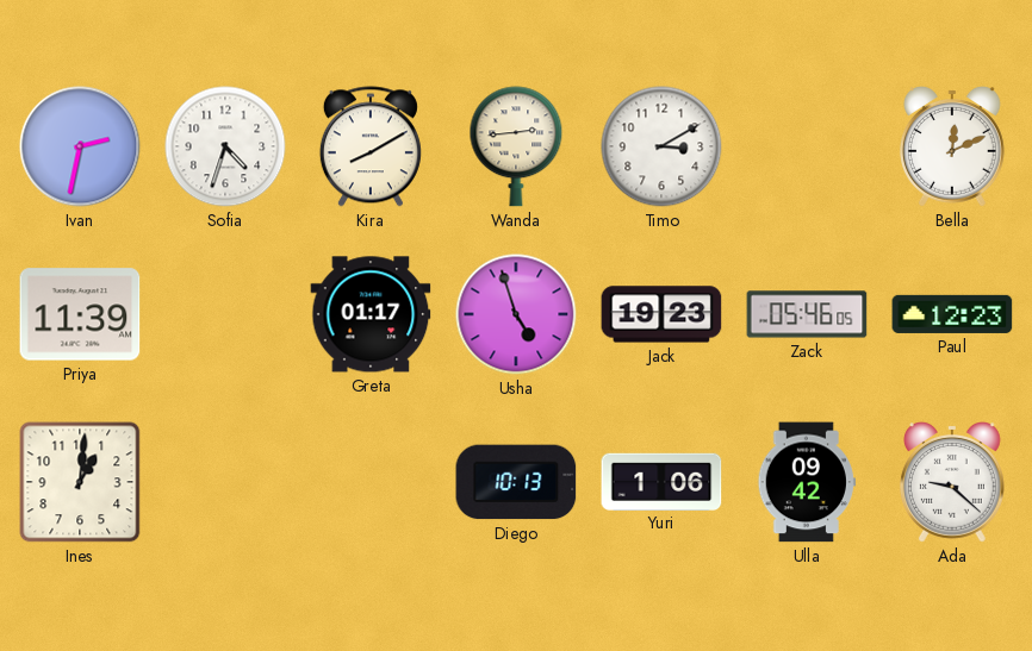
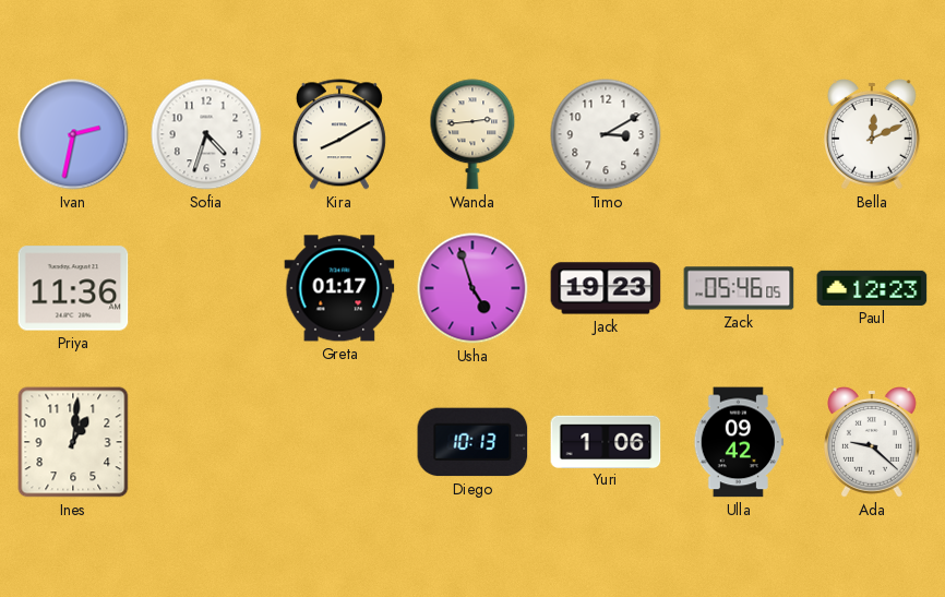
Priya: 11:39 -> 11:36 (73, 288)
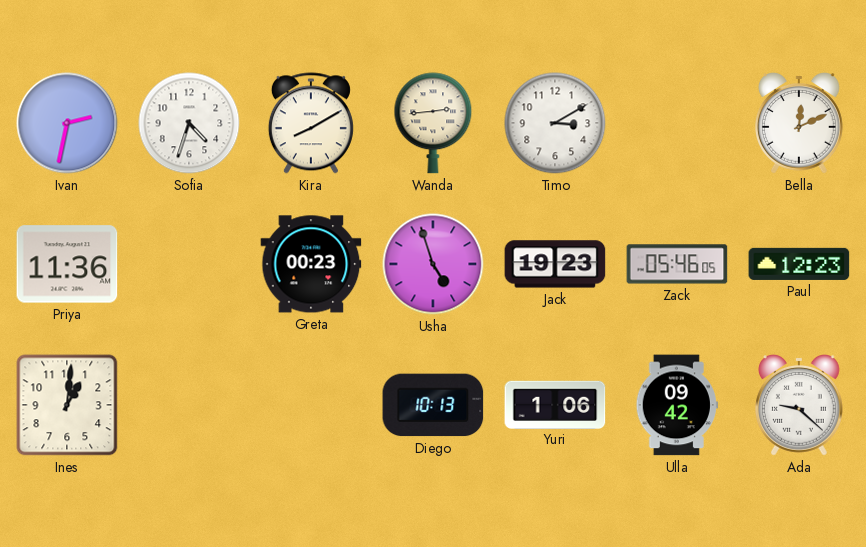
Greta: 01:17 -> 00:23 (311, 264)
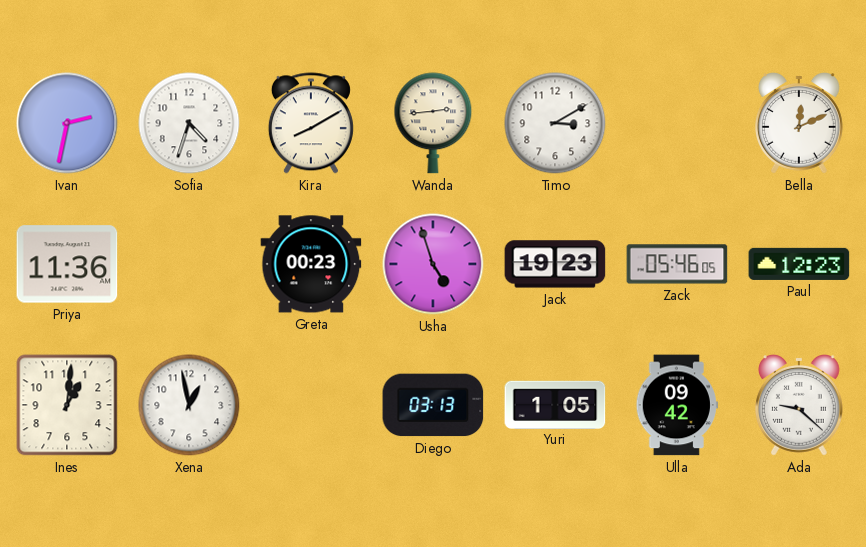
Xena: none -> 12:58 (189, 405)
Diego: 10:13 -> 03:13 (433, 405)
Yuri: 1:06 -> 1:05 (555, 404)
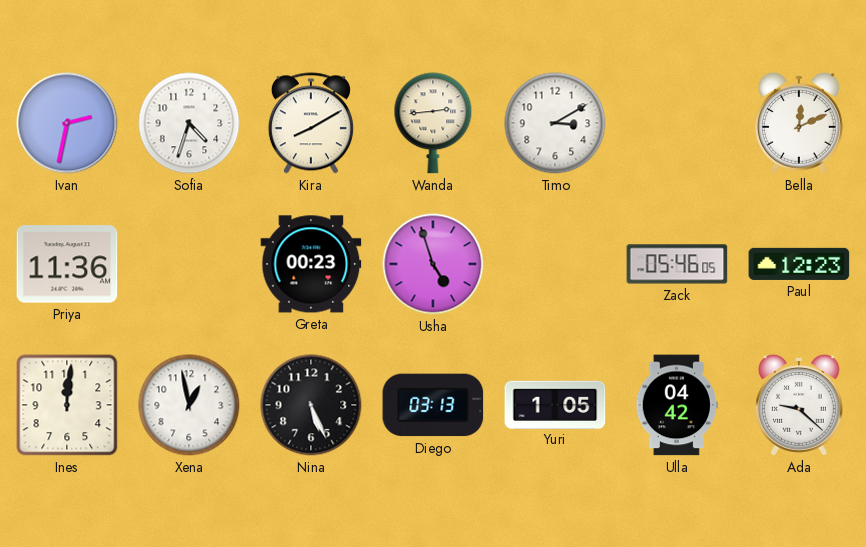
Jack: 19:23 -> none (555, 264)
Ines: 1:01 -> 12:01 (67, 405)
Nina: none -> 5:26 (311, 405)
Ulla: 09:42 -> 04:42 (677, 405)
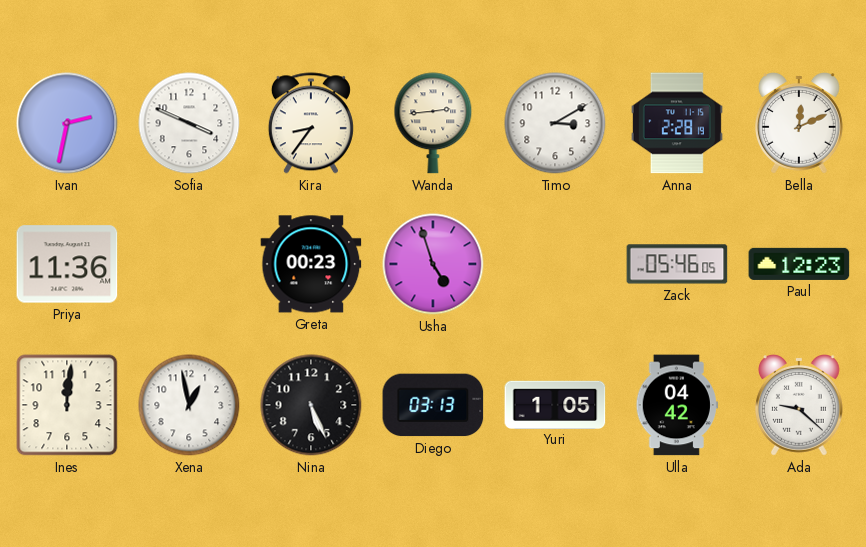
Sofia: 4:33 -> 3:49 (189, 123)
Kira: 8:10 -> 8:36 (311, 123)
Anna: none -> 2:28 (677, 123)
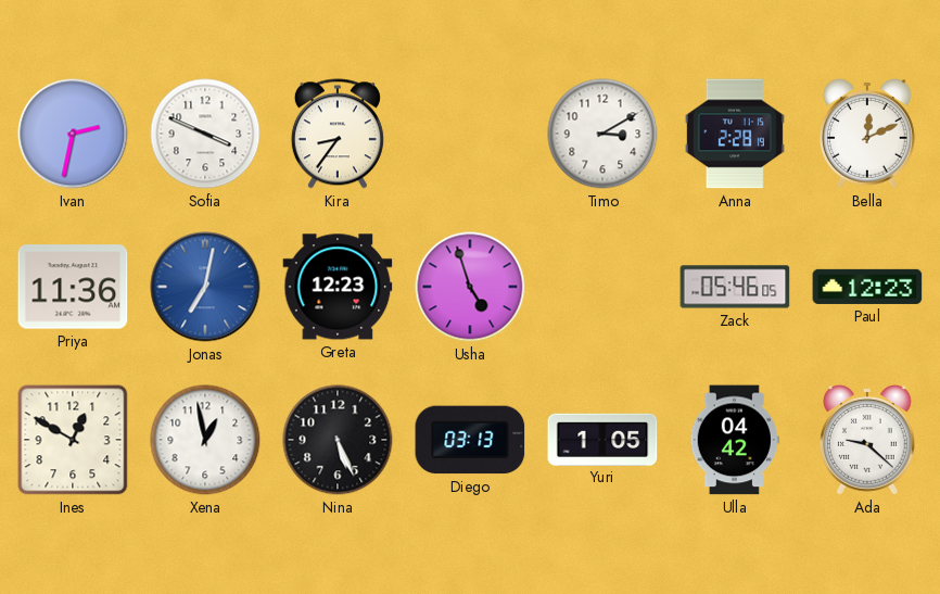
Wanda: 2:44 -> none (433, 123)
Jonas: none -> 7:02 (205, 287)
Greta: 00:23 -> 12:23 (338, 287)
Ines: 12:01 -> 12:50 (73, 440)
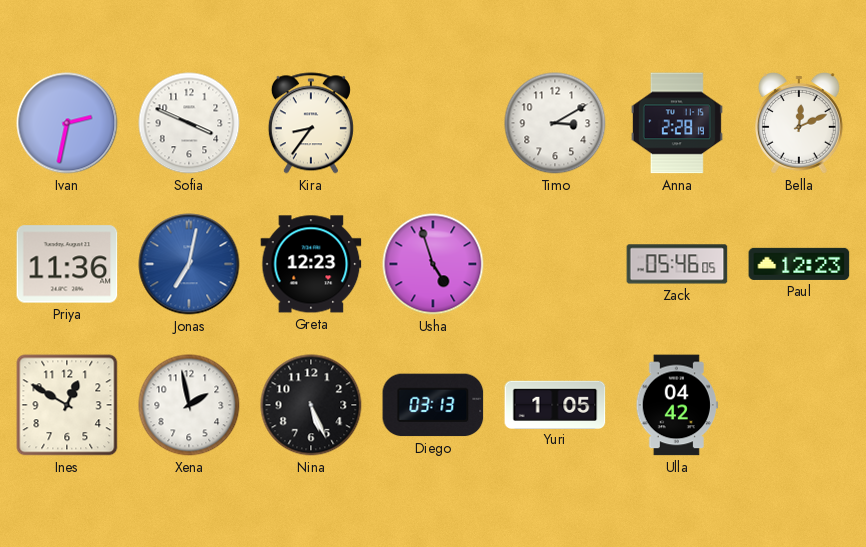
Xena: 12:58 -> 1:58 (189, 405)
Ada: 9:22 -> none (867, 441)
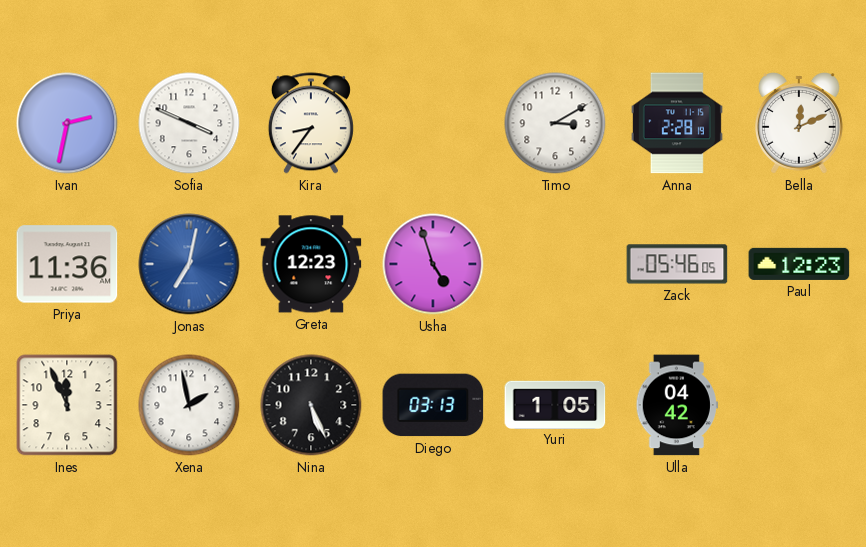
Ines: 12:50 -> 11:56 (67, 405)
